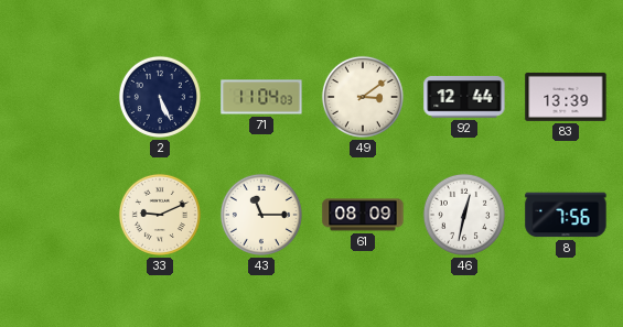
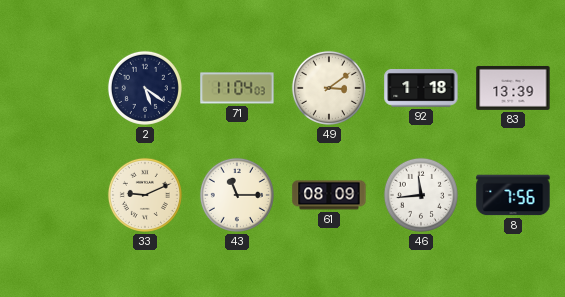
2: 5:26 -> 5:21 (145, 88)
92: 12:44 -> 1:18 (421, 89)
46: 12:32 -> 11:44 (421, 195)
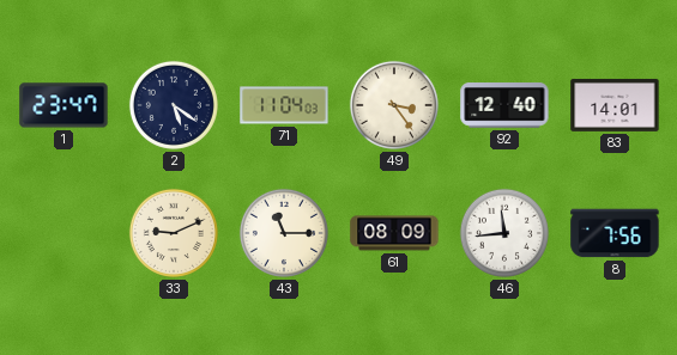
1: none -> 23:47 (64, 105)
49: 3:09 -> 3:24 (394, 105)
92: 1:18 -> 12:40 (504, 106)
83: 13:39 -> 14:01 (615, 105)
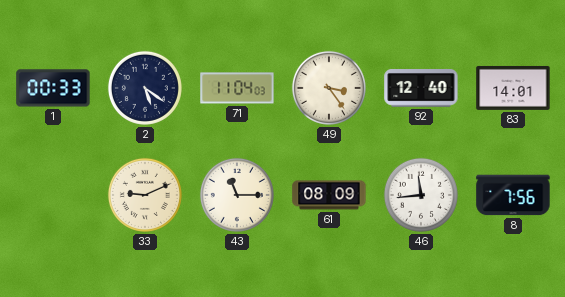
1: 23:47 -> 00:33 (53, 88)
